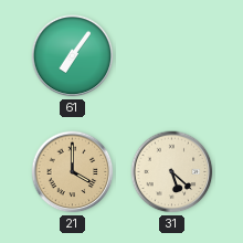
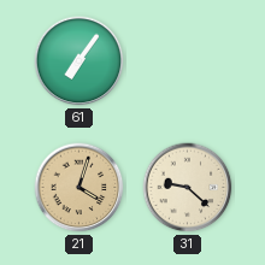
21: 4:00 -> 4:03 (79, 188)
31: 5:22 -> 9:22 (188, 188)
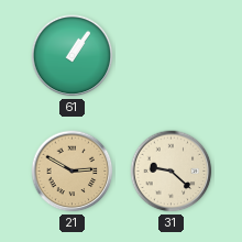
61: 7:06 -> 1:06 (73, 56)
21: 4:03 -> 2:50 (73, 172)
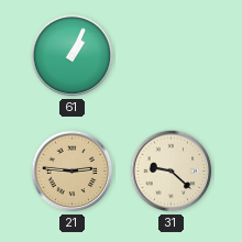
61: 1:06 -> 1:04 (73, 56)
21: 2:50 -> 2:46 (73, 172)
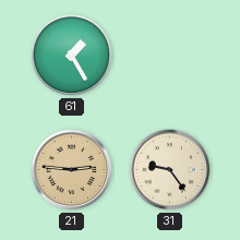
61: 1:04 -> 1:25 (72, 56)
31: 9:22 -> 9:24 (170, 170)
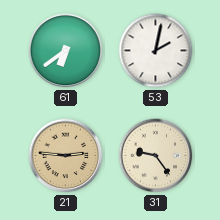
61: 1:25 -> 6:39 (66, 51)
53: none -> 2:02 (156, 51)
